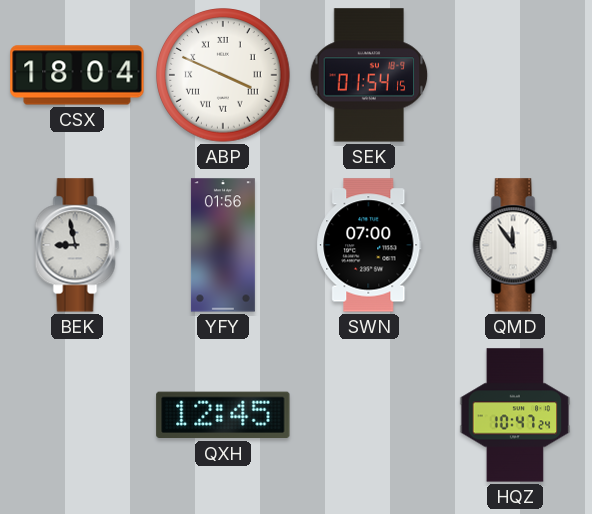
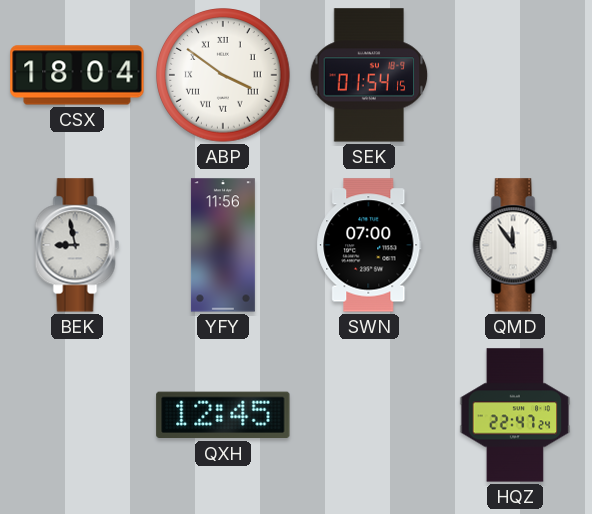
ABP: 3:49 -> 3:51 (223, 75)
YFY: 01:56 -> 11:56 (223, 245)
HQZ: 10:47 -> 22:47 (515, 415)
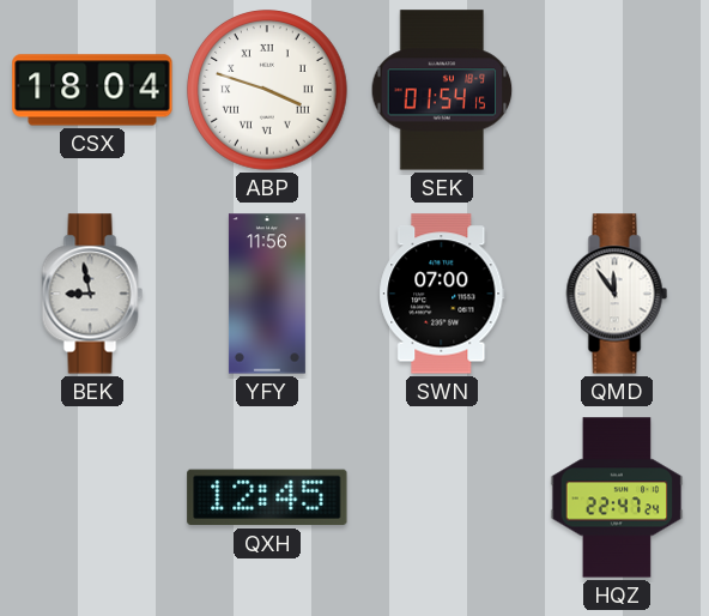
ABP: 3:51 -> 3:48 (267, 90)
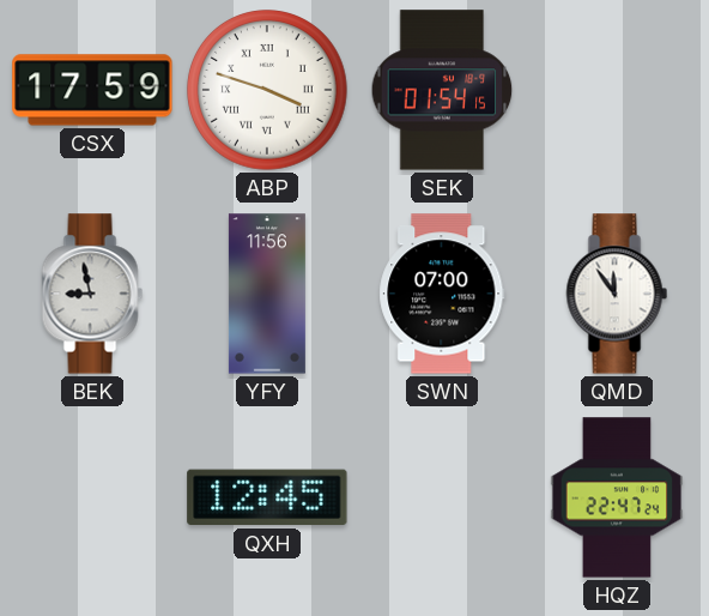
CSX: 18:04 -> 17:59 (92, 90)
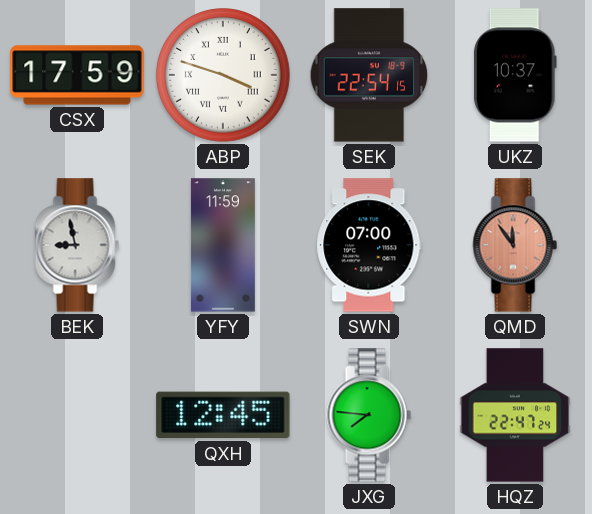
SEK: 01:54 -> 22:54 (369, 75)
UKZ: none -> 10:37 (516, 75)
YFY: 11:56 -> 11:59 (223, 245)
QMD dial: white -> salmon (515, 245)
JXG: none -> 7:46 (369, 415)
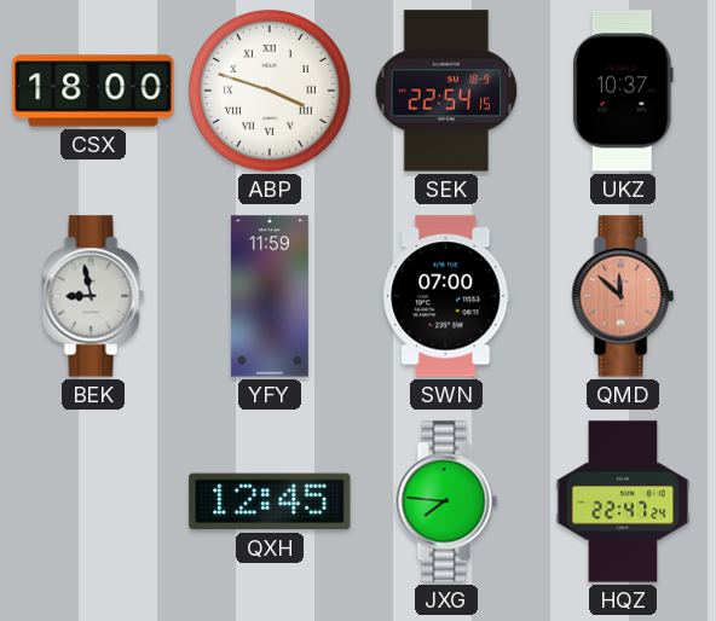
CSX: 17:59 -> 18:00 (93, 91)
QMD: 11:54 -> 11:52 (623, 296)
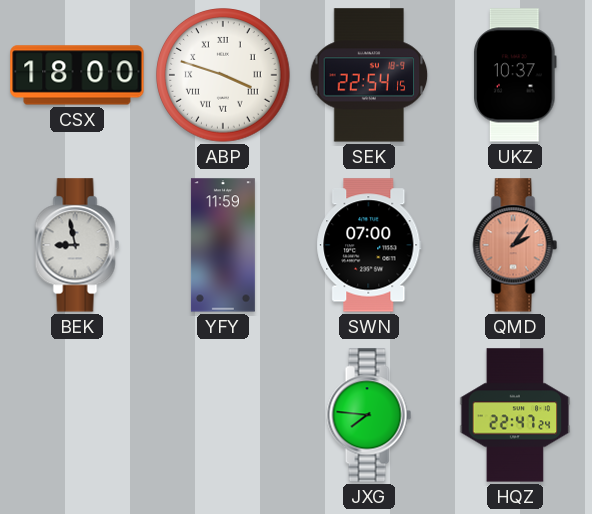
QMD: 11:52 -> 2:06 (515, 245)
QXH: 12:45 -> none (270, 501)
